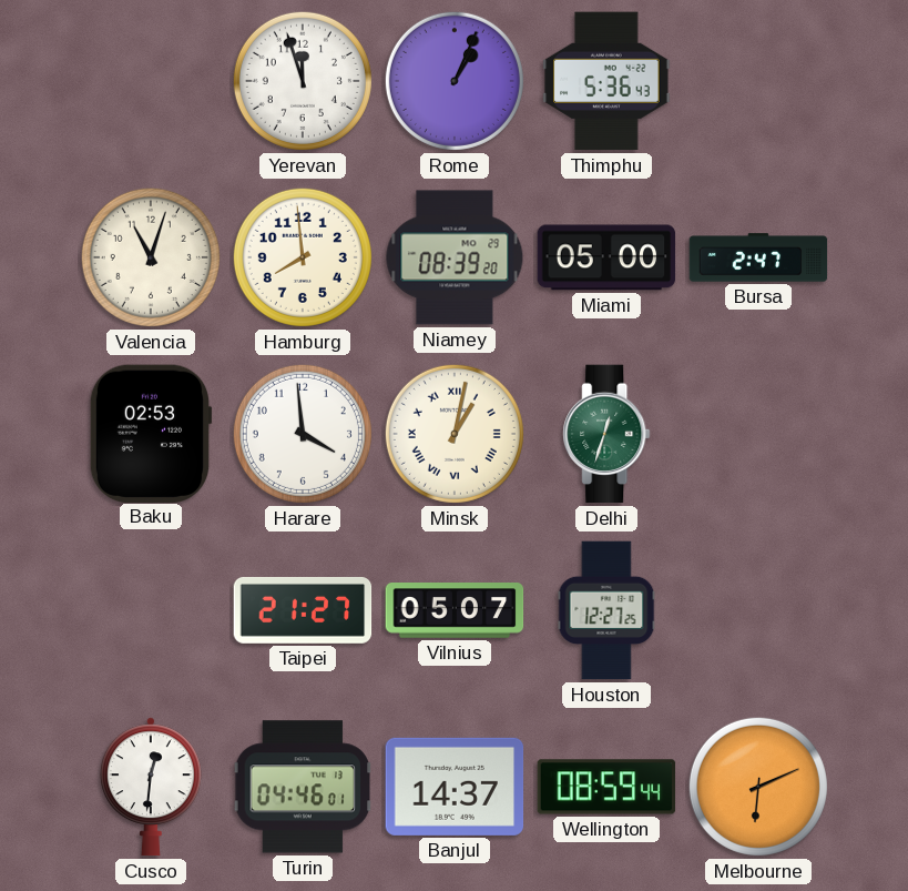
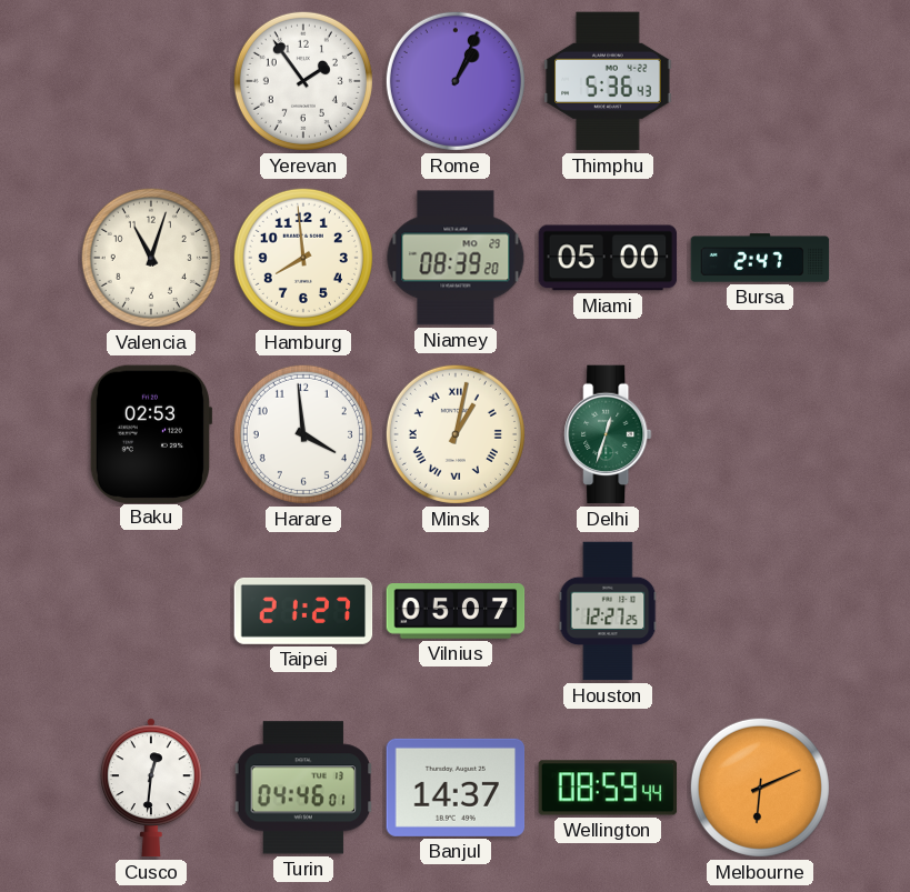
Yerevan: 11:57 -> 1:54 (303, 81)
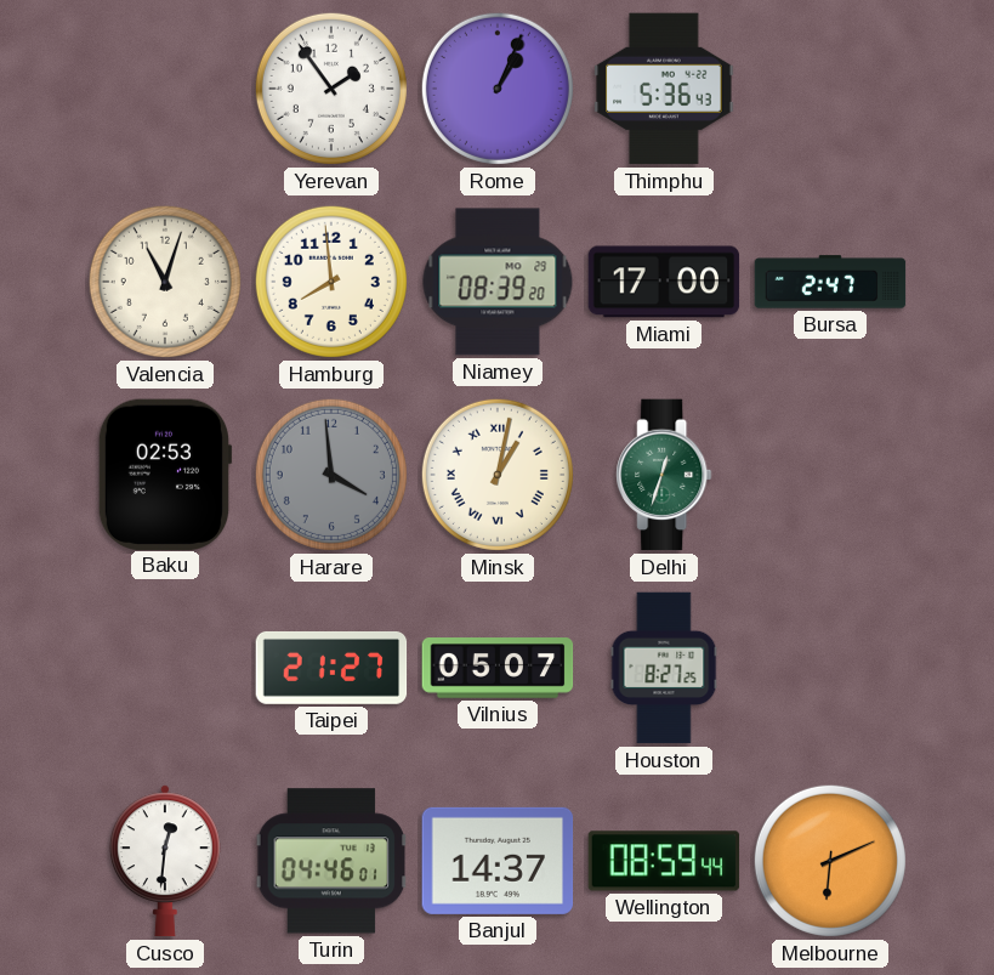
Miami: 05:00 -> 17:00 (664, 282)
Harare dial: white -> grey (331, 475)
Houston: 12:27 -> 8:27 (664, 668)
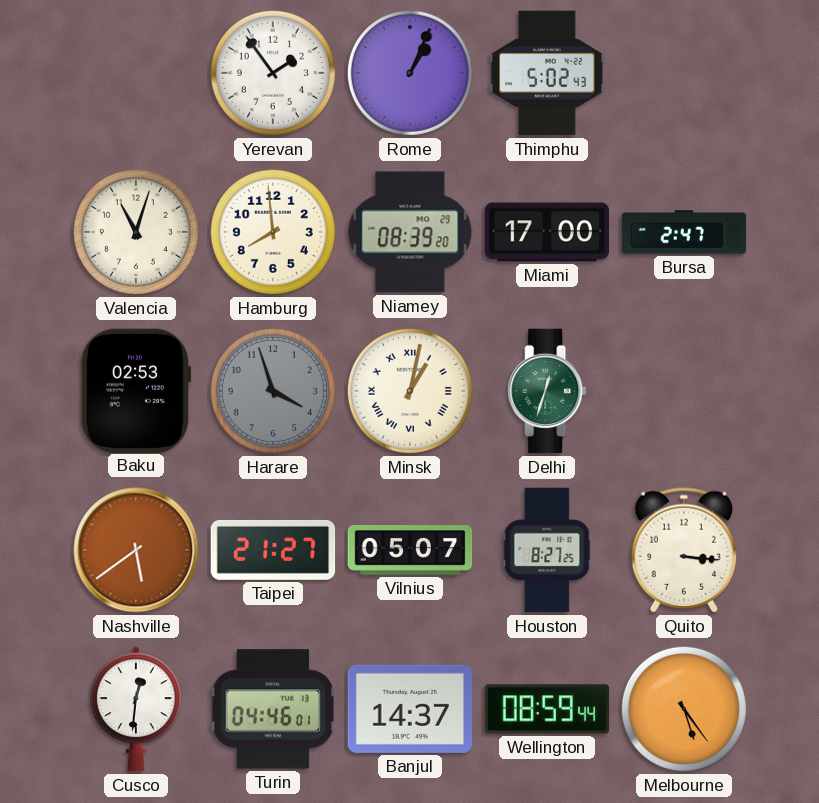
Thimphu: 5:36 -> 5:02 (547, 73)
Harare: 3:59 -> 3:57 (273, 391)
Nashville: none -> 5:39 (136, 550)
Quito: none -> 3:16 (684, 550)
Melbourne: 6:11 -> 5:24 (684, 709)
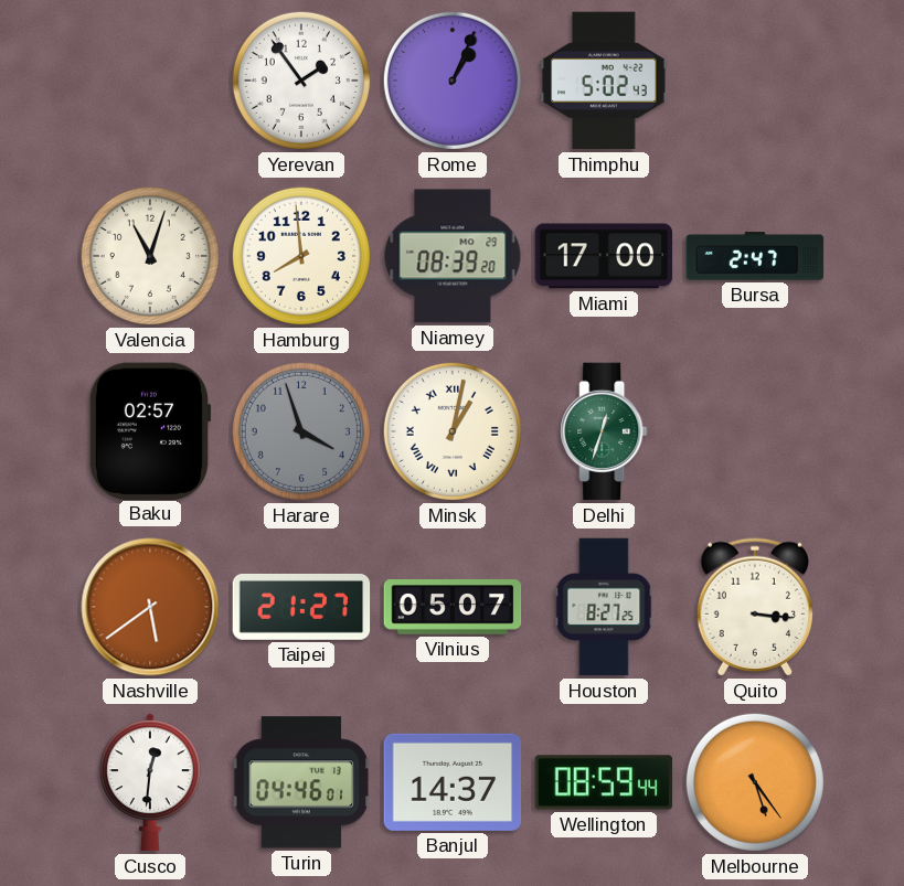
Baku: 02:53 -> 02:57 (150, 430)
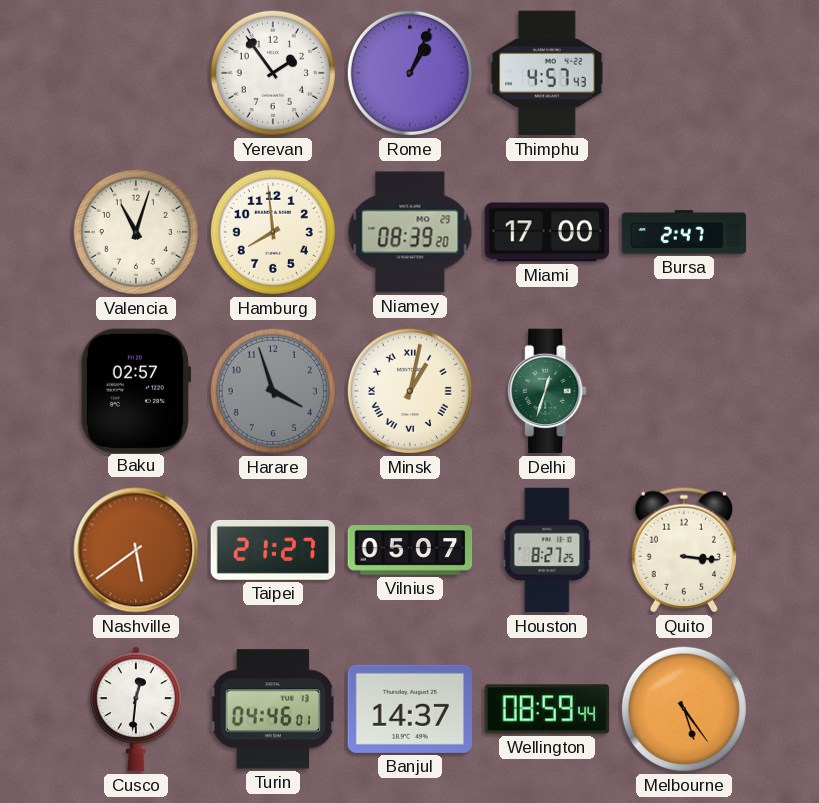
Thimphu: 5:02 -> 4:57 (547, 73)
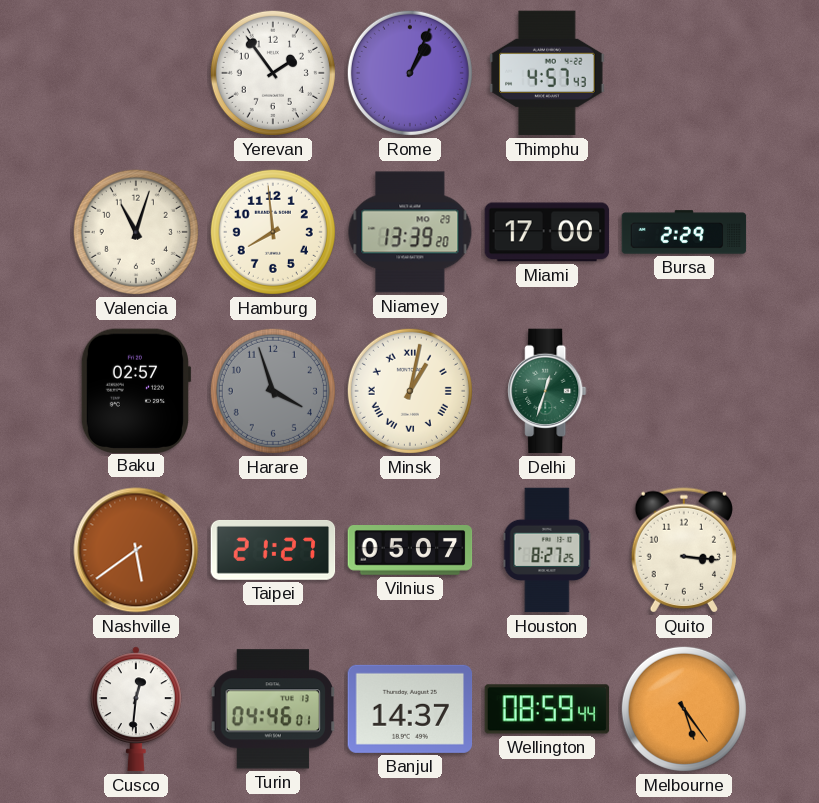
Niamey: 08:39 -> 13:39 (410, 232)
Bursa: 2:47 -> 2:29 (684, 232)
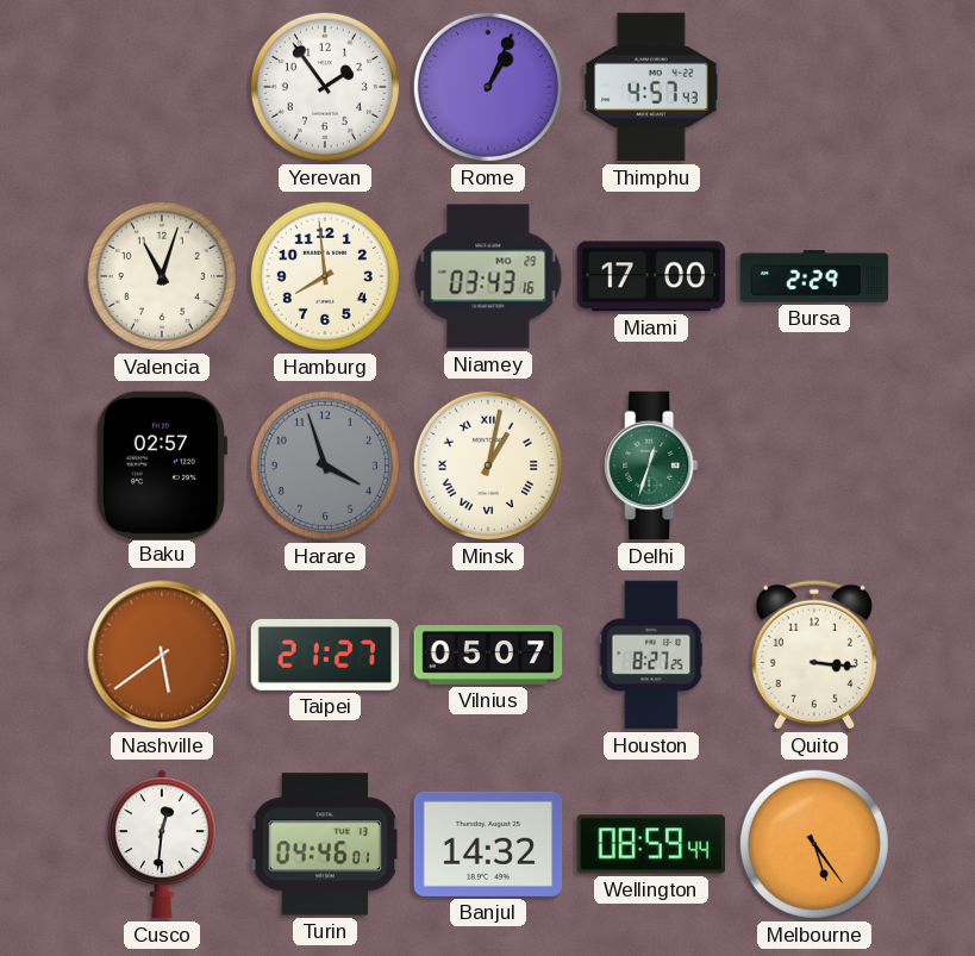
Niamey: 13:39 -> 03:43 (488, 276)
Banjul: 14:37 -> 14:32 (488, 844)
